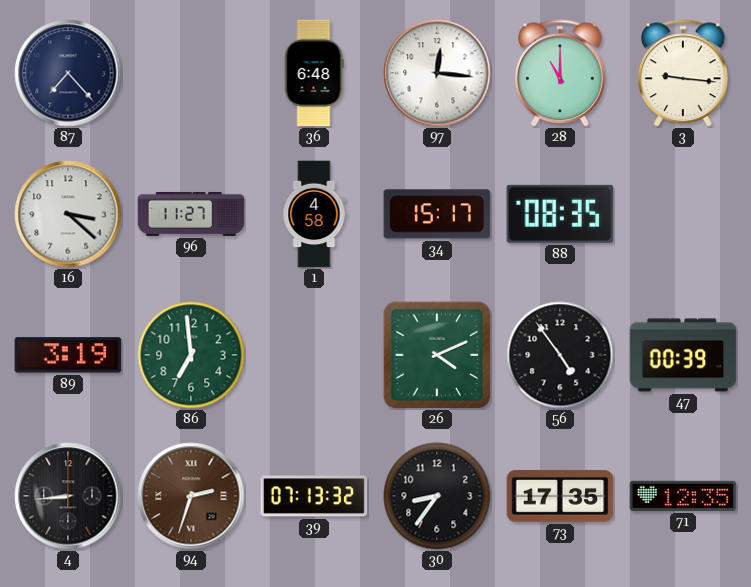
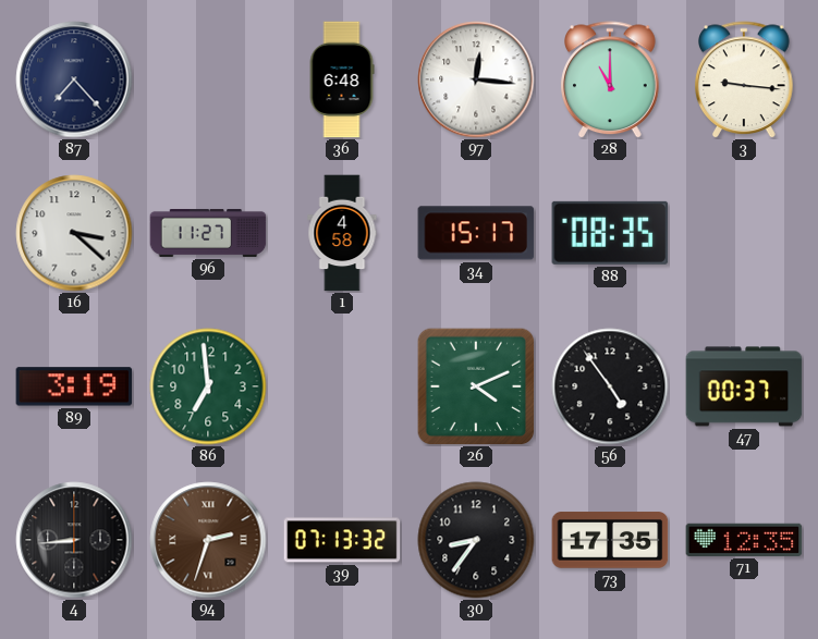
47: 00:39 -> 00:37 (744, 386)
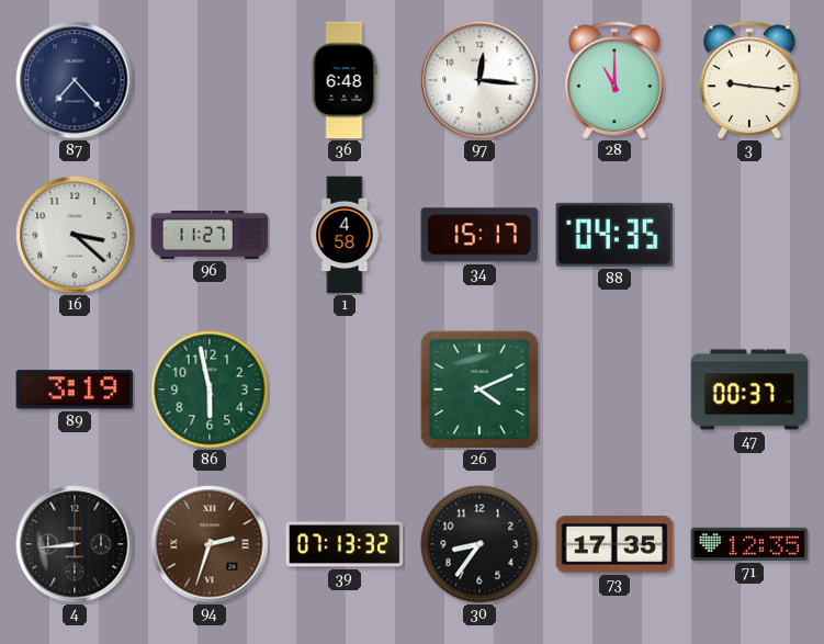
88: 08:35 -> 04:35 (614, 235)
86: 6:59 -> 5:58 (210, 389)
56: 4:54 -> none (610, 386)
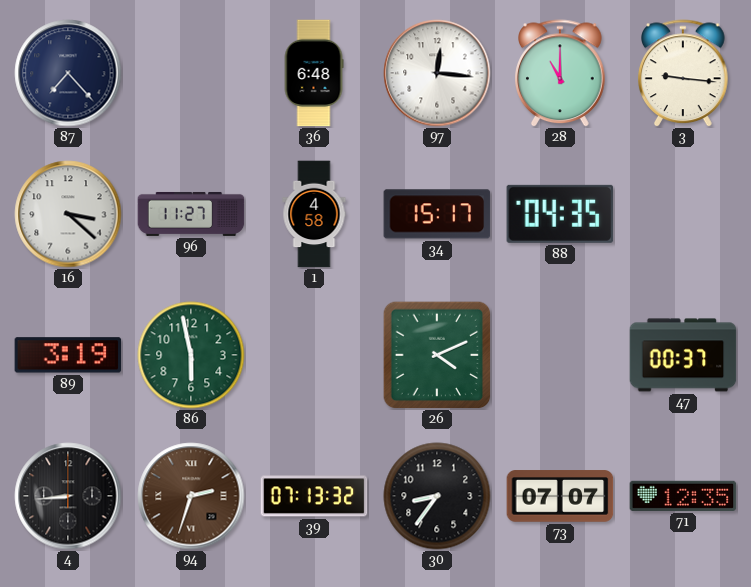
73: 17:35 -> 07:07 (560, 496)
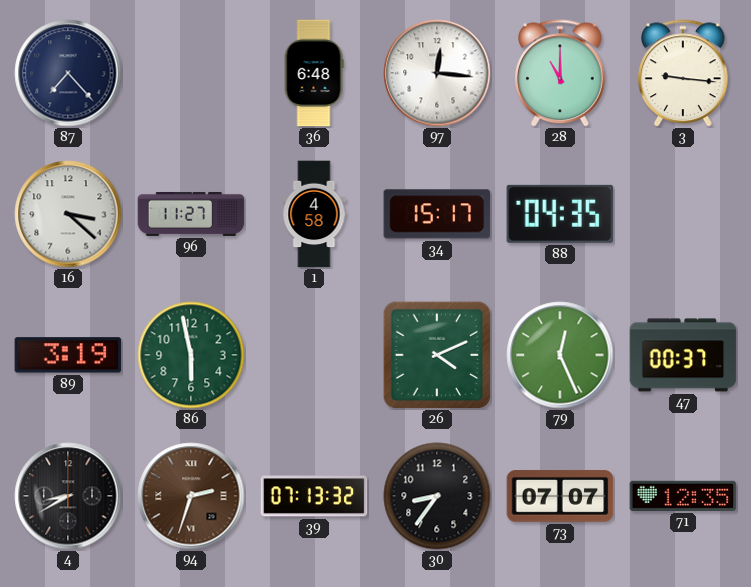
79: none -> 12:26 (560, 355)
4: 8:44 -> 8:40 (68, 496)
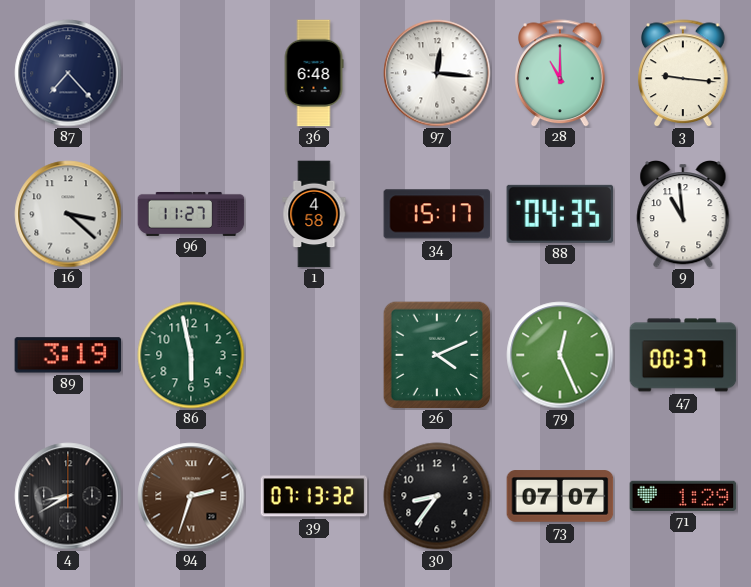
9: none -> 10:59 (683, 215)
71: 12:35 -> 1:29 (683, 496)
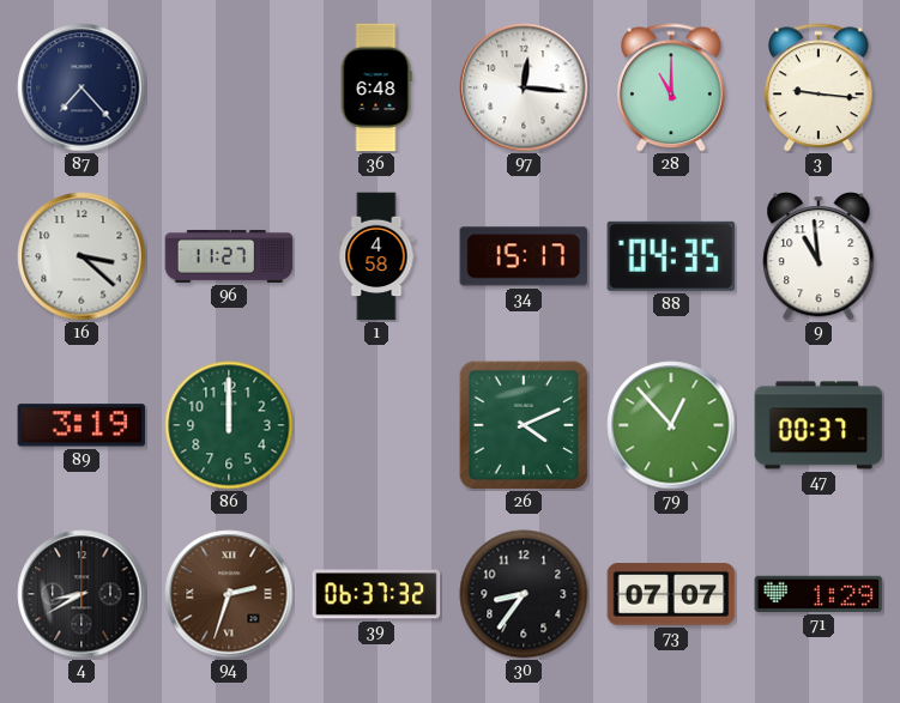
86: 5:58 -> 12:00 (229, 425)
79: 12:26 -> 12:53 (671, 425)
39: 07:13 -> 06:37 (376, 594)
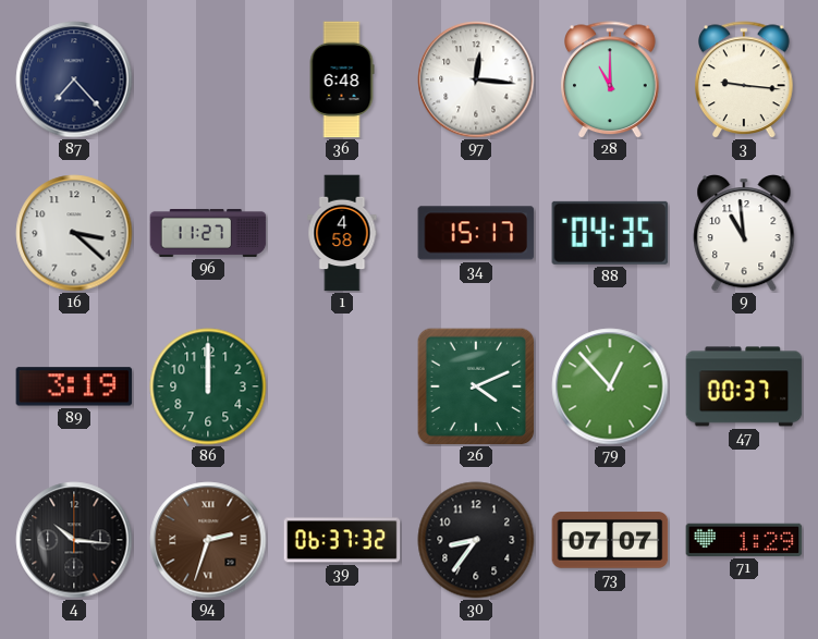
4: 8:40 -> 10:16 (74, 540)
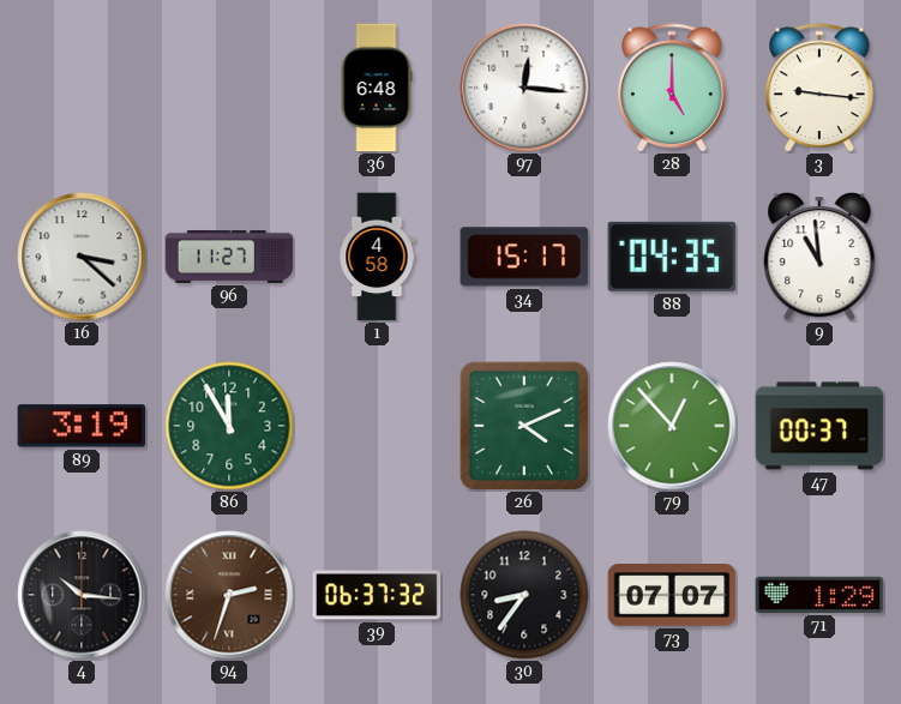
87: 7:23 -> none (74, 79)
28: 11:00 -> 5:00 (673, 88)
86: 12:00 -> 11:55 (229, 426)
